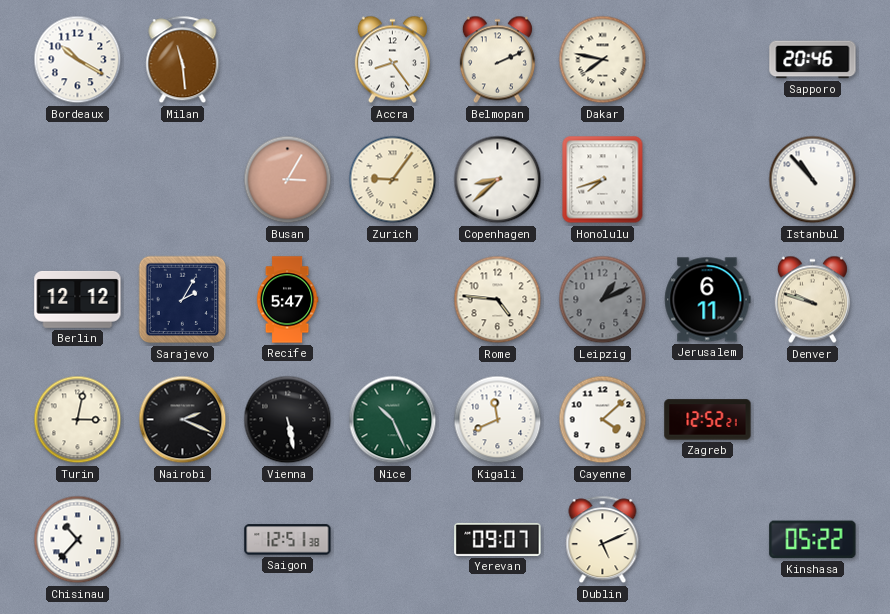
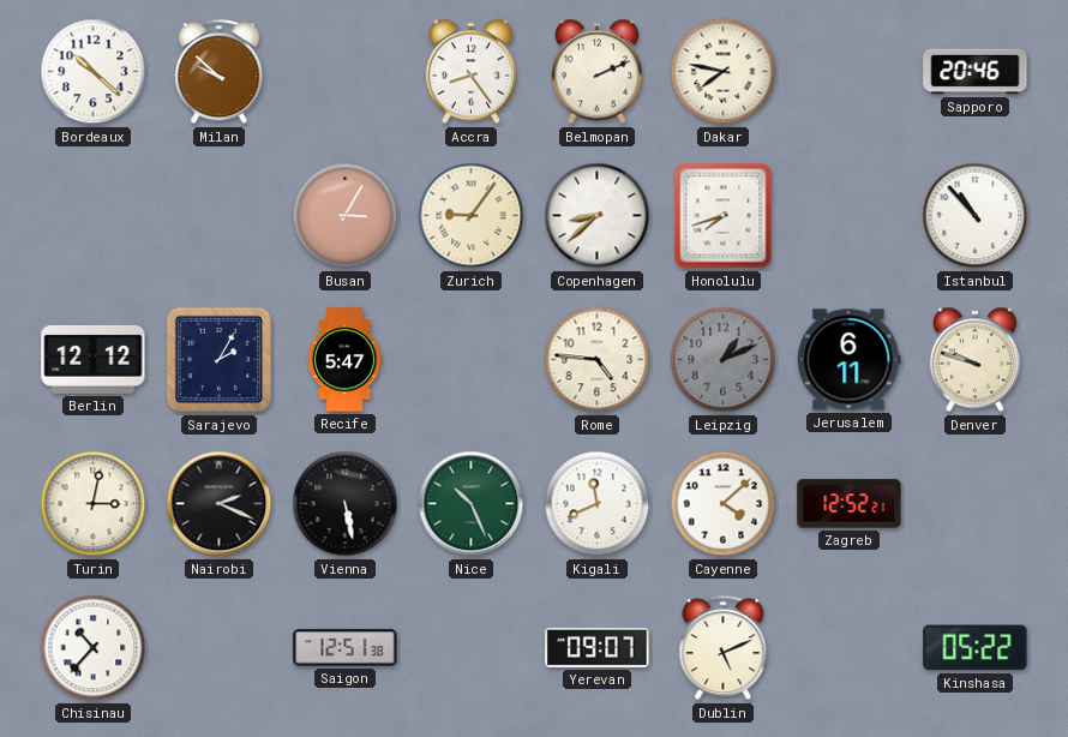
Bordeaux: 10:20 -> 10:22 (94, 72)
Milan: 11:29 -> 9:52 (220, 72)
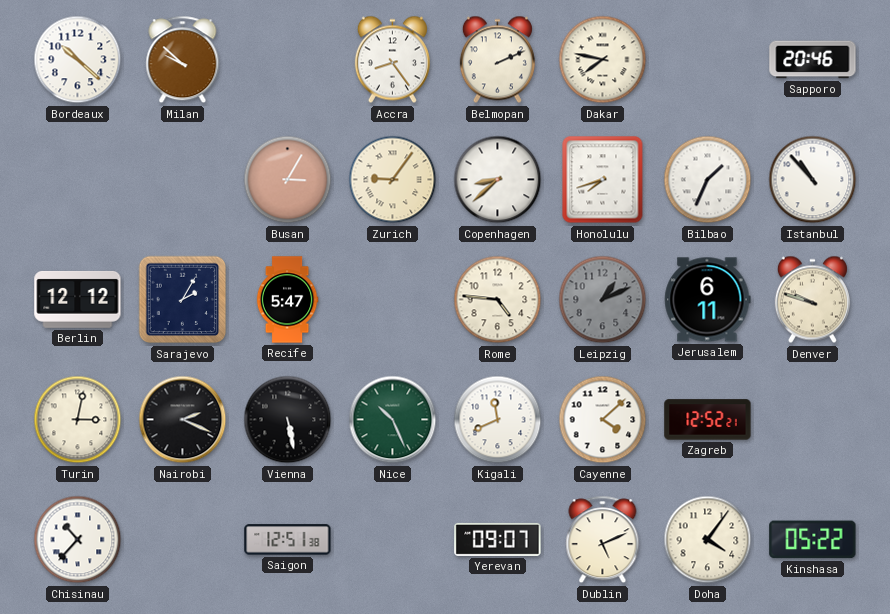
Bilbao: none -> 1:34 (708, 180)
Doha: none -> 4:06 (708, 540)
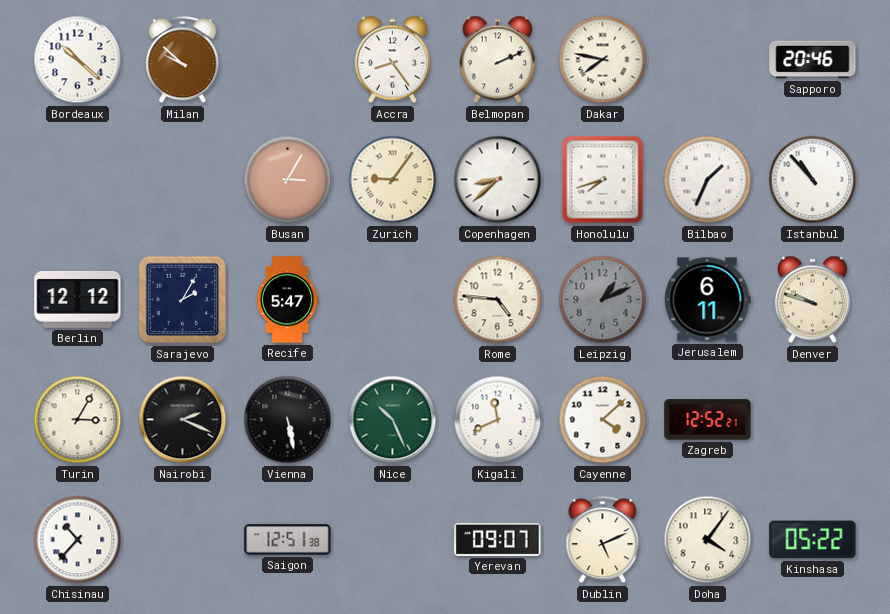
Turin: 3:02 -> 3:05 (78, 420)
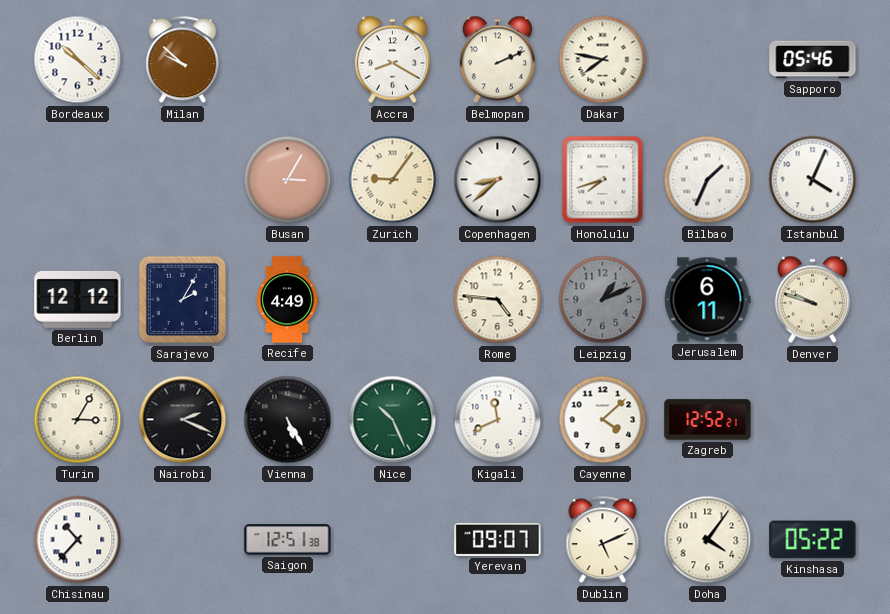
Accra: 8:24 -> 8:20 (392, 60)
Sapporo: 20:46 -> 05:46 (813, 60)
Istanbul: 10:53 -> 4:04 (813, 180)
Recife: 5:47 -> 4:49 (287, 300)
Vienna: 5:28 -> 5:25 (288, 420)
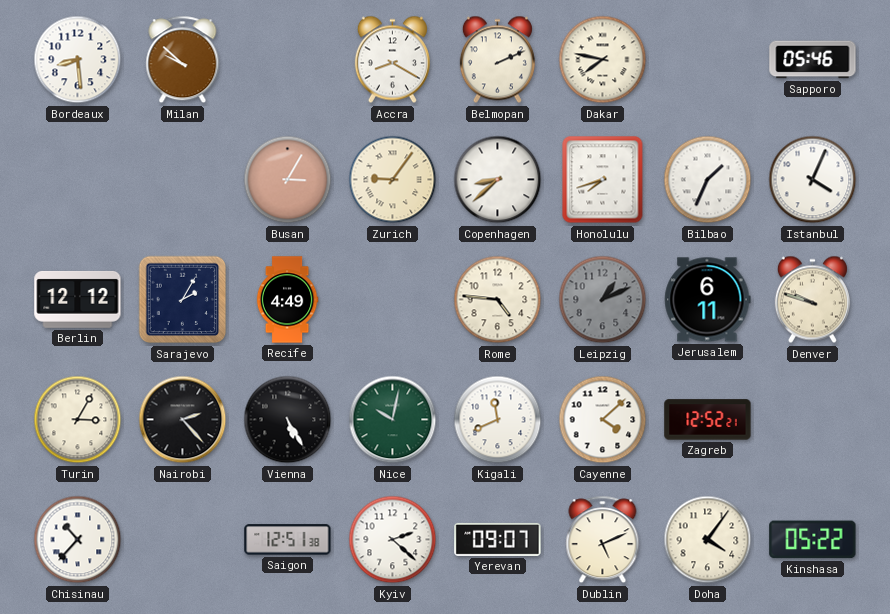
Bordeaux: 10:22 -> 8:29 (78, 60)
Nairobi: 2:19 -> 2:23 (183, 420)
Nice: 10:26 -> 10:02 (393, 420)
Kyiv: none -> 2:22 (393, 540)
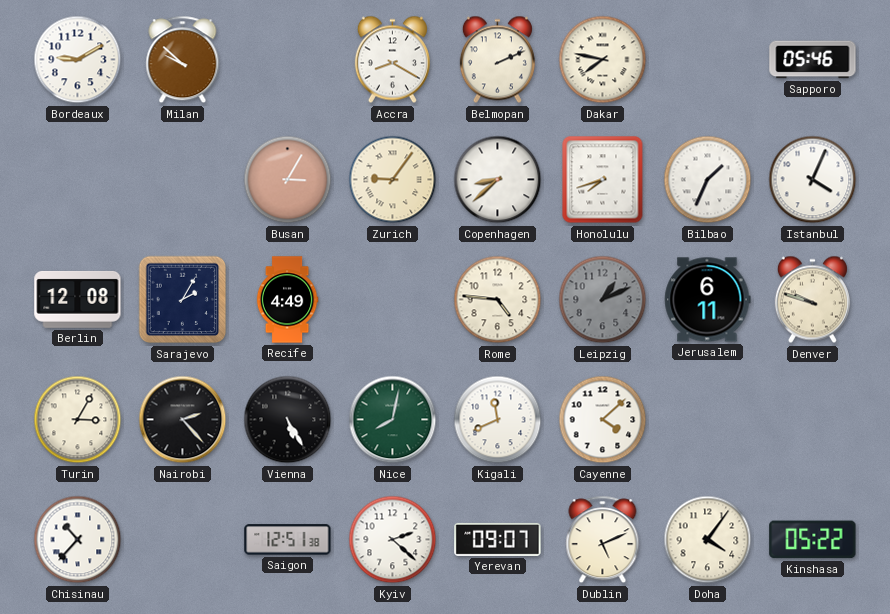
Bordeaux: 8:29 -> 9:10 (78, 60)
Berlin: 12:12 -> 12:08 (78, 299)
Nice: 10:02 -> 8:02 (393, 420)
Zagreb: 12:52 -> none (708, 420)
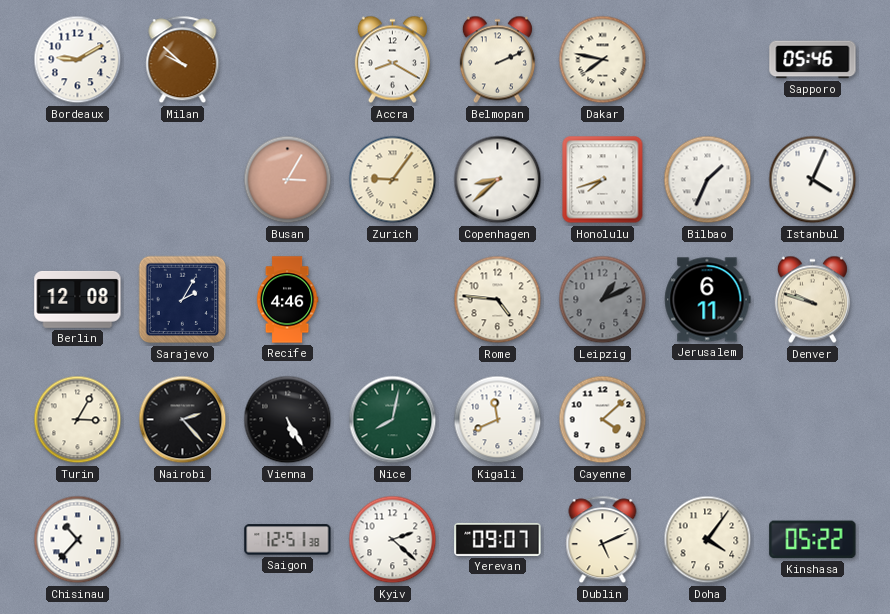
Recife: 4:49 -> 4:46 (287, 300)
